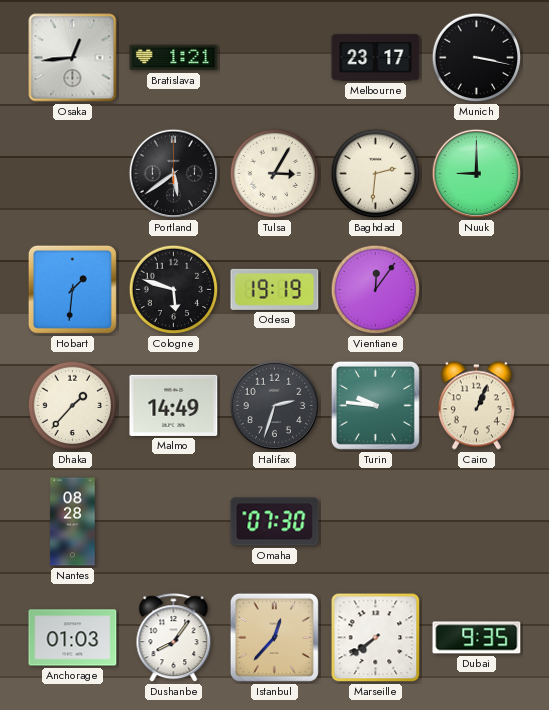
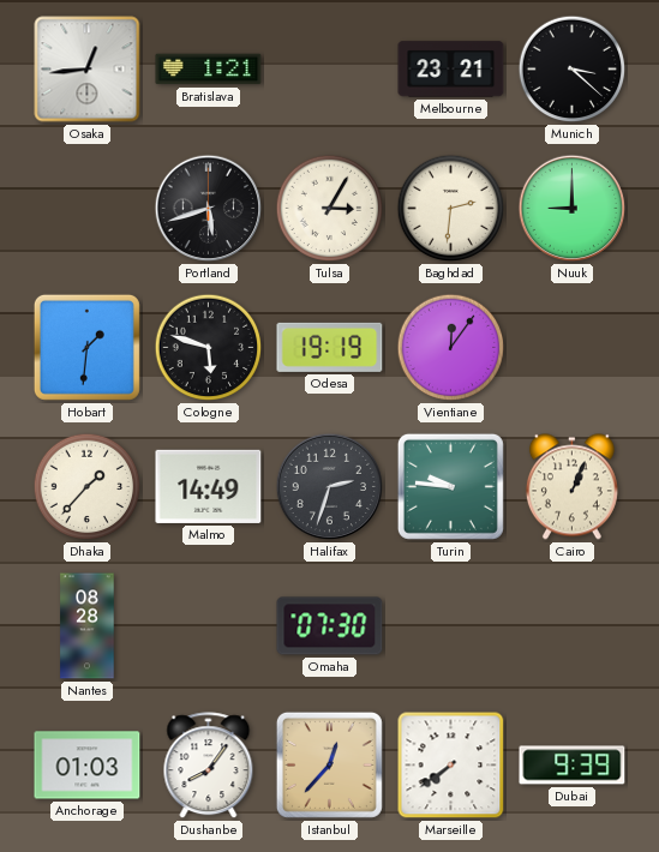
Melbourne: 23:17 -> 23:21 (451, 70)
Munich: 3:17 -> 3:22 (573, 70)
Portland: 5:39 -> 5:42 (209, 209)
Dubai: 9:35 -> 9:39 (573, 766)
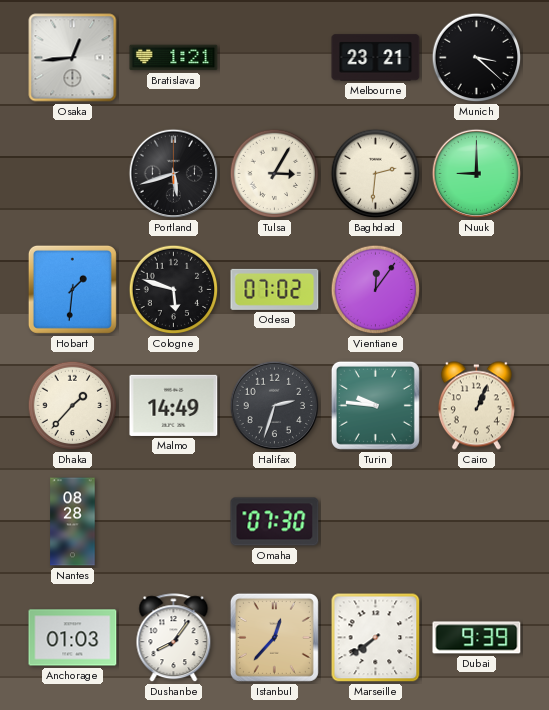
Odesa: 19:19 -> 07:02 (275, 289)
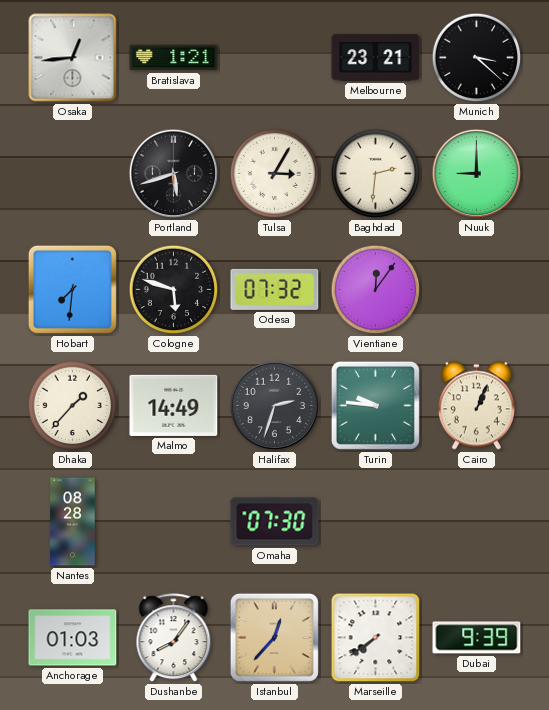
Hobart: 1:31 -> 7:31 (72, 289)
Odesa: 07:02 -> 07:32 (275, 289)
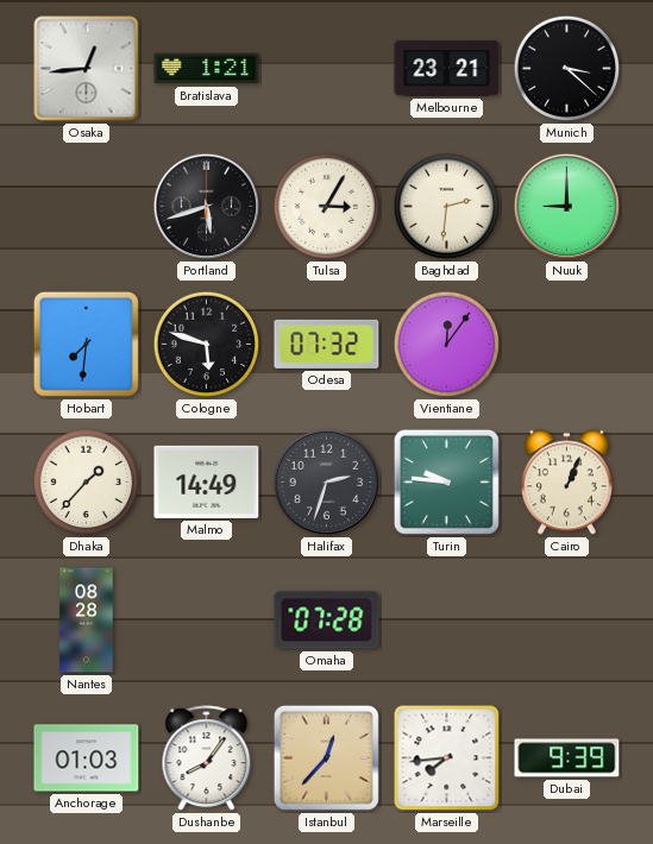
Omaha: 07:30 -> 07:28 (327, 621)
Marseille: 7:39 -> 7:44 (447, 758)
